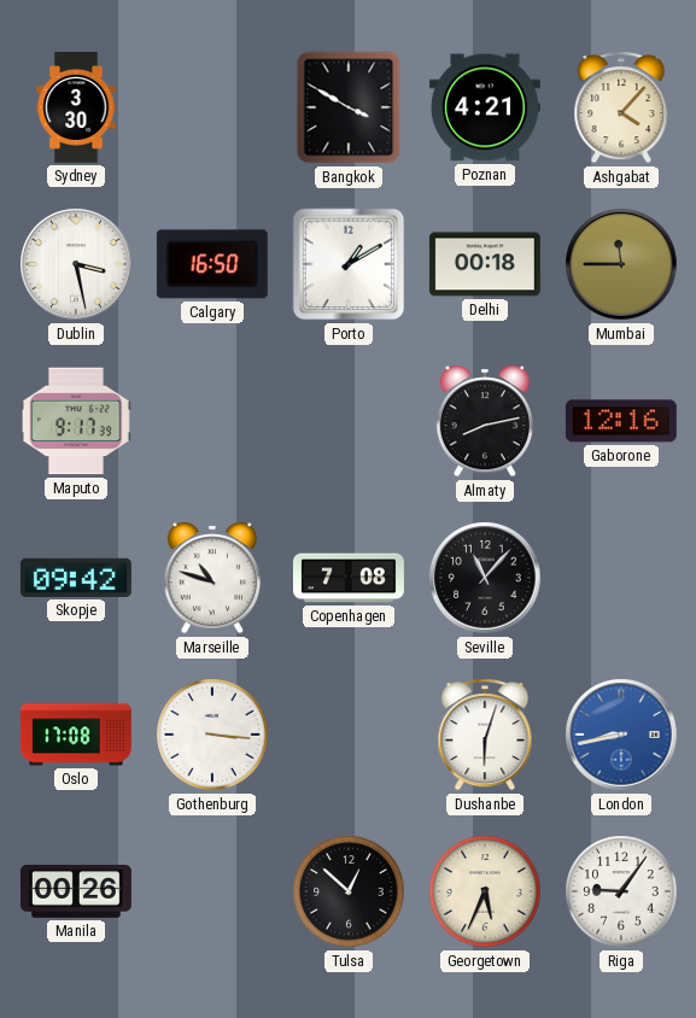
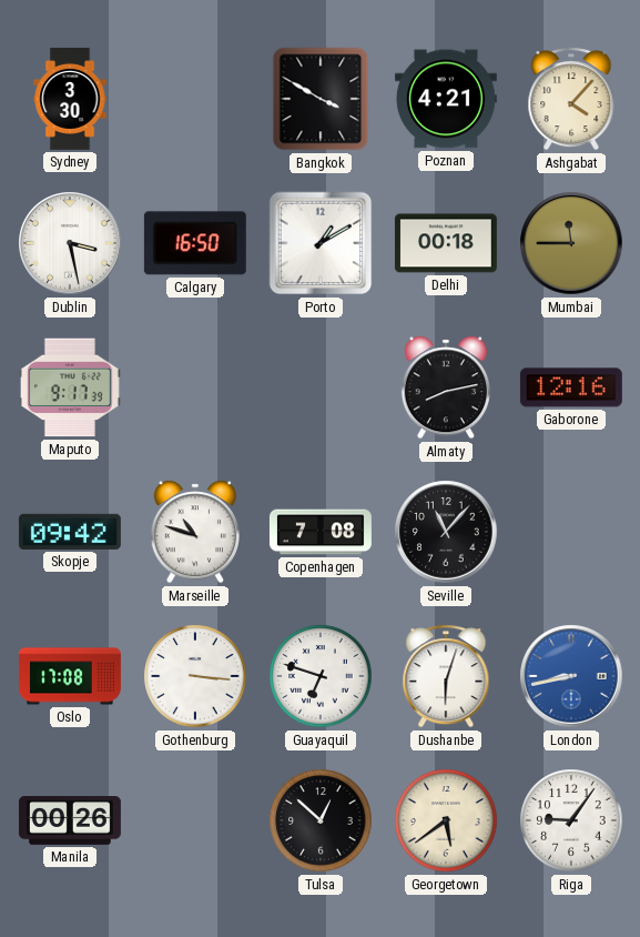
Guayaquil: none -> 6:48 (321, 676)
Georgetown: 5:34 -> 5:39 (446, 820)
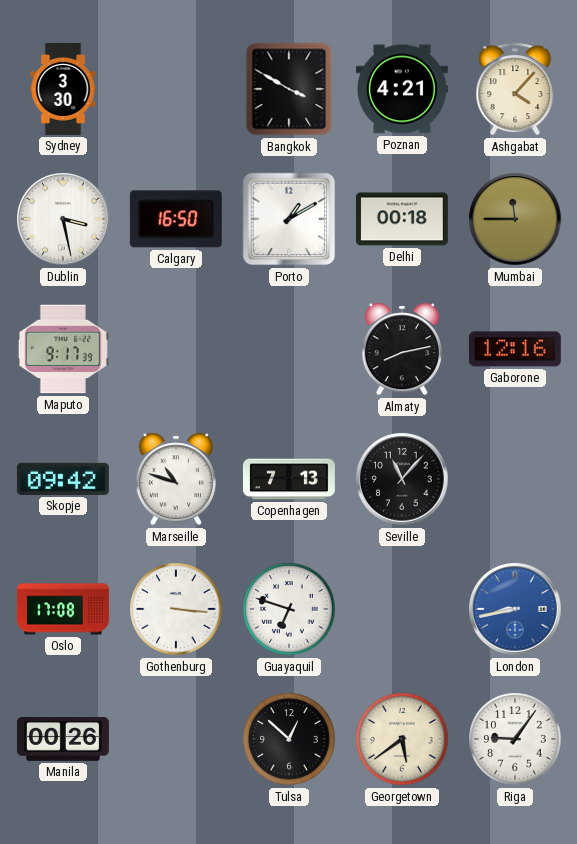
Copenhagen: 7:08 -> 7:13 (289, 479)
Dushanbe: 6:03 -> none (446, 676)
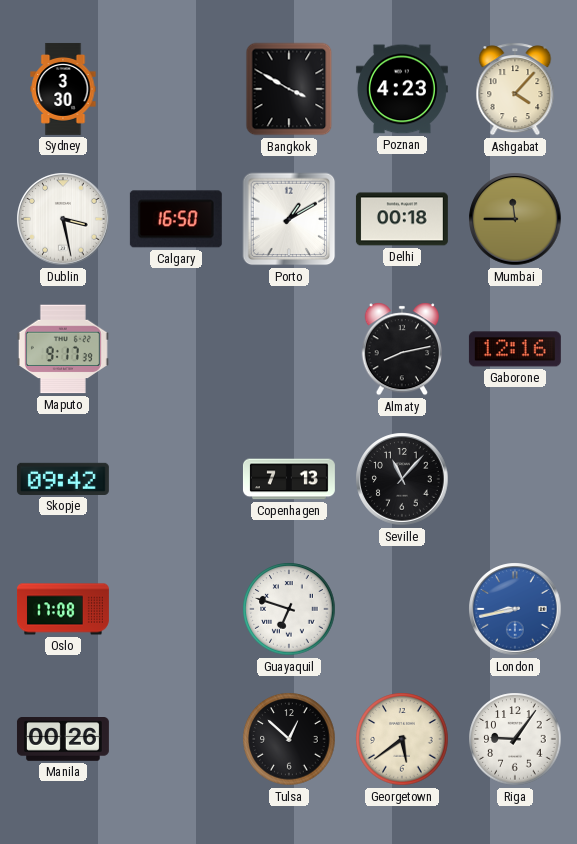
Poznan: 4:21 -> 4:23 (402, 89)
Marseille: 10:48 -> none (175, 479)
Gothenburg: 3:16 -> none (176, 609)
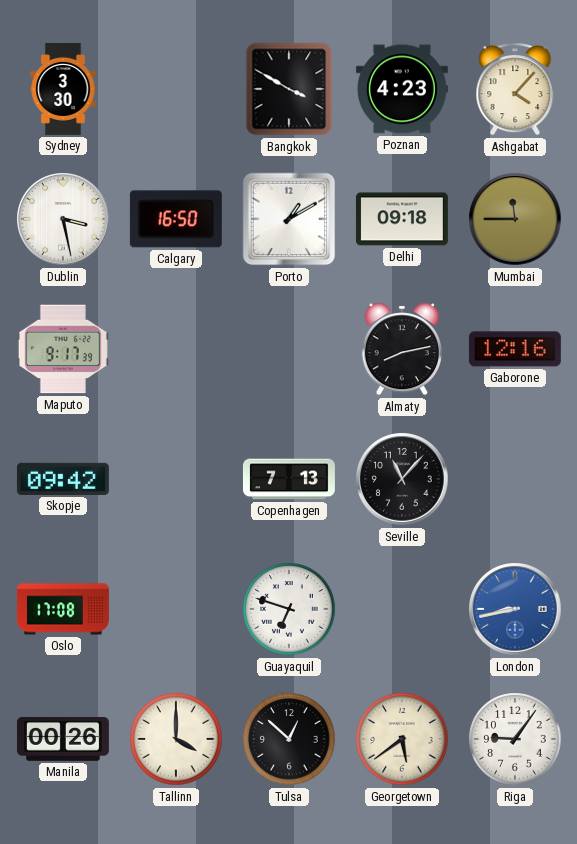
Delhi: 00:18 -> 09:18 (402, 219)
Tallinn: none -> 4:00 (176, 739)
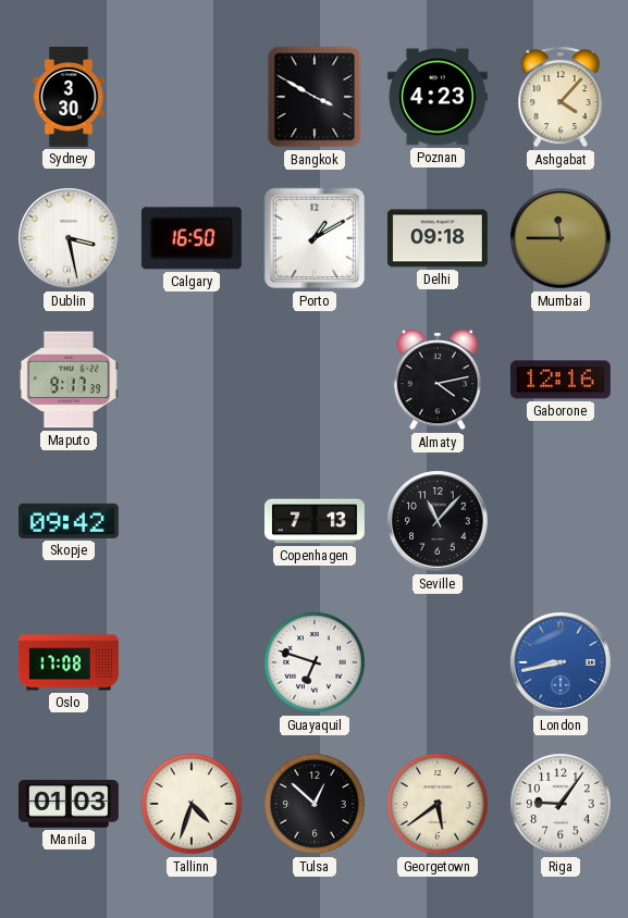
Almaty: 8:13 -> 4:13 (436, 380)
Manila: 00:26 -> 01:03 (69, 805)
Tallinn: 4:00 -> 4:33 (192, 804)
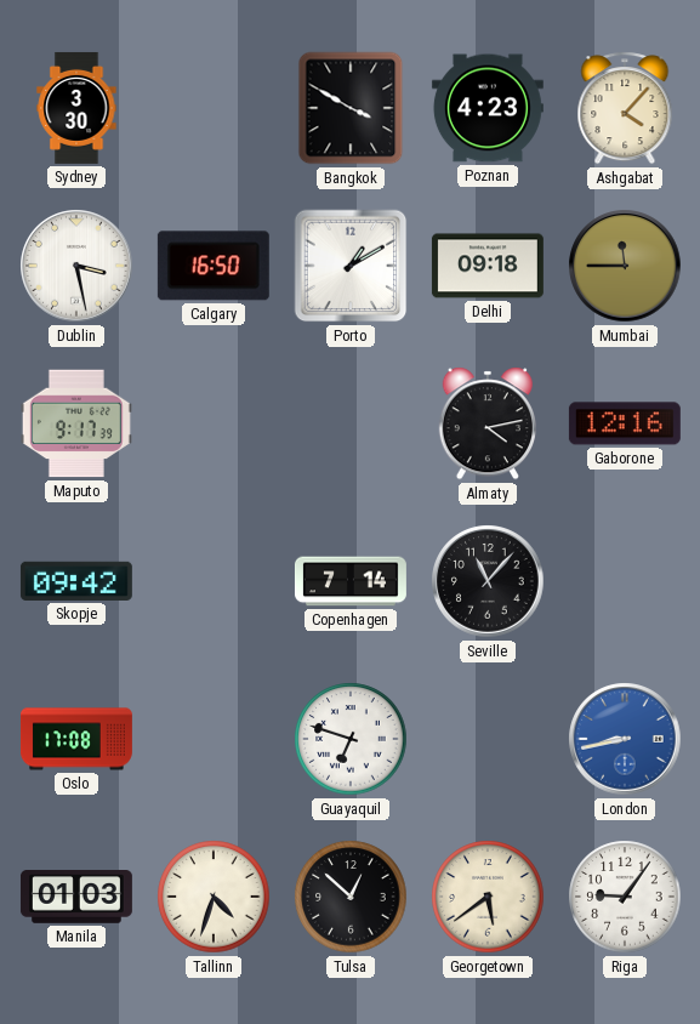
Copenhagen: 7:13 -> 7:14 (351, 581)
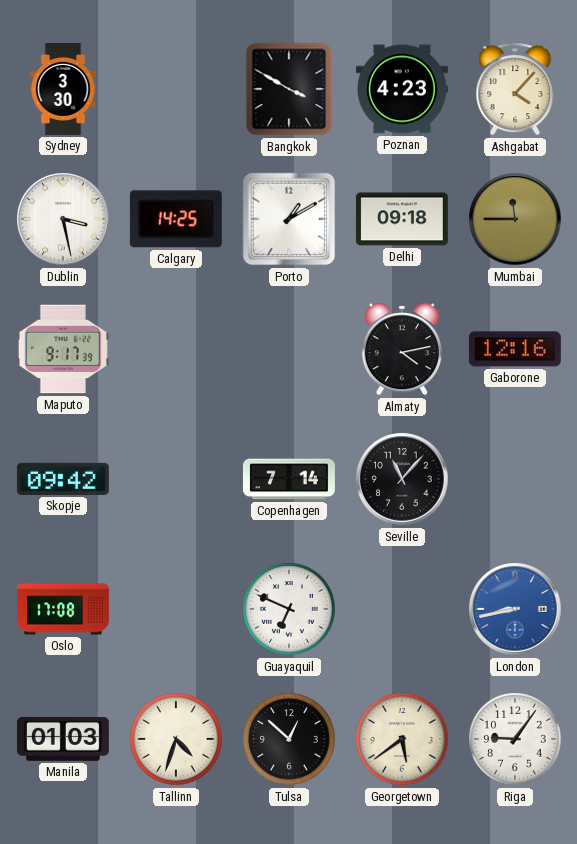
Calgary: 16:50 -> 14:25 (176, 219)
Guayaquil: 6:48 -> 6:49 (289, 609)
